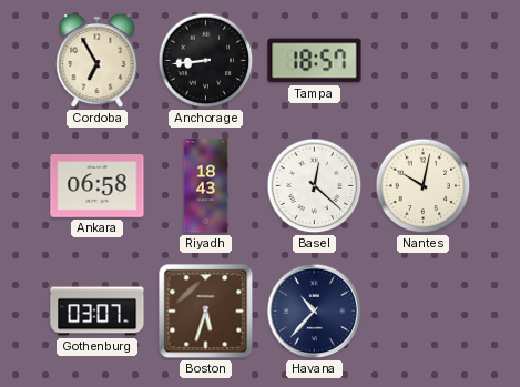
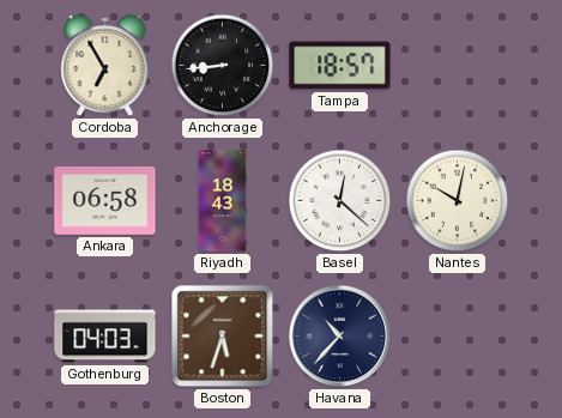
Gothenburg: 03:07 -> 04:03 (105, 337)
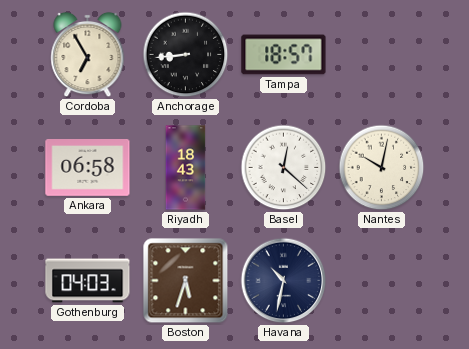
Havana: 10:37 -> 10:32 (284, 281)
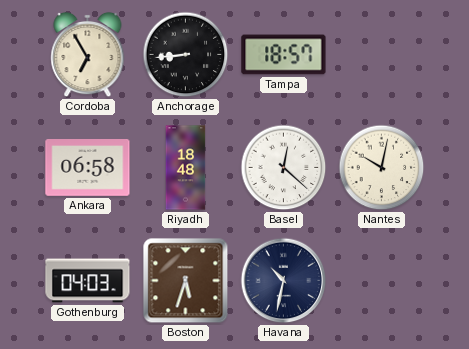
Riyadh: 18:43 -> 18:48 (186, 168)
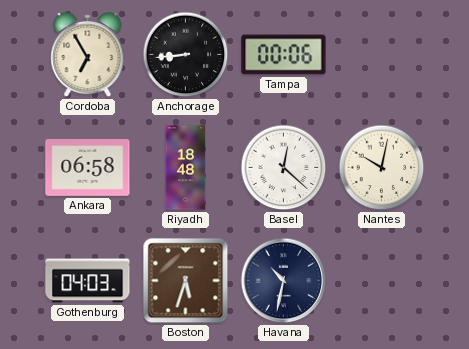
Tampa: 18:57 -> 00:06 (284, 55)
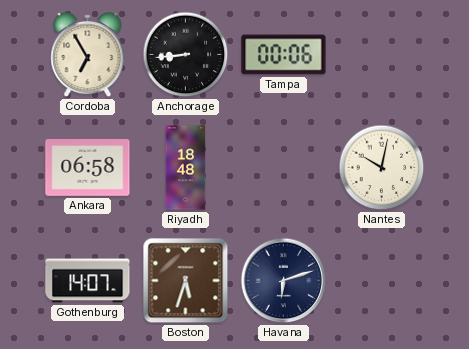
Basel: 12:22 -> none (284, 168)
Gothenburg: 04:03 -> 14:07 (88, 281)
Havana: 10:32 -> 6:12 (284, 281)
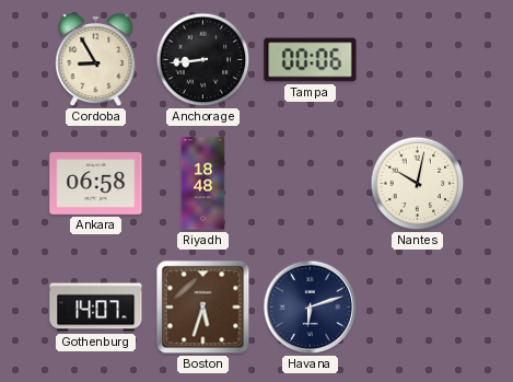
Cordoba: 6:55 -> 8:55 (96, 60)
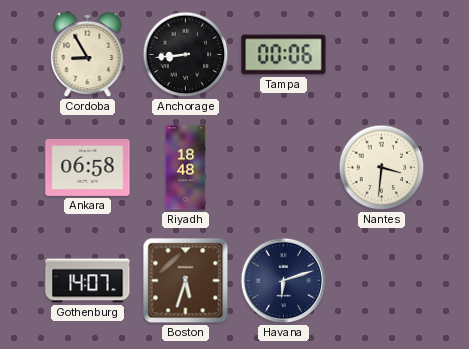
Nantes: 10:02 -> 3:31 (382, 168)
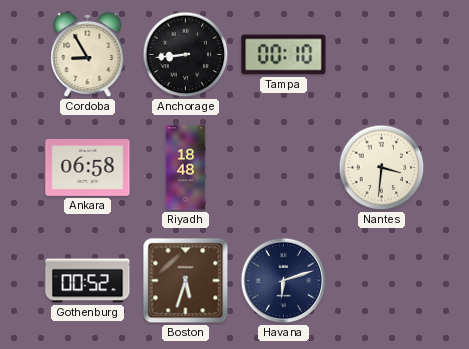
Tampa: 00:06 -> 00:10 (284, 55)
Gothenburg: 14:07 -> 00:52 (88, 281)
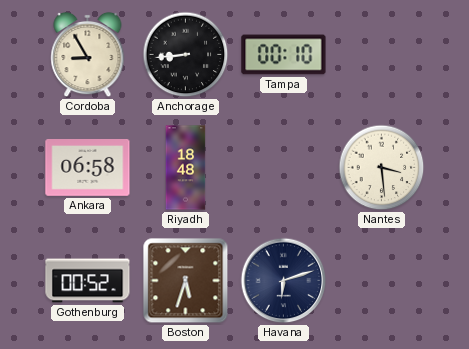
Nantes: 3:31 -> 3:29 (382, 168)
